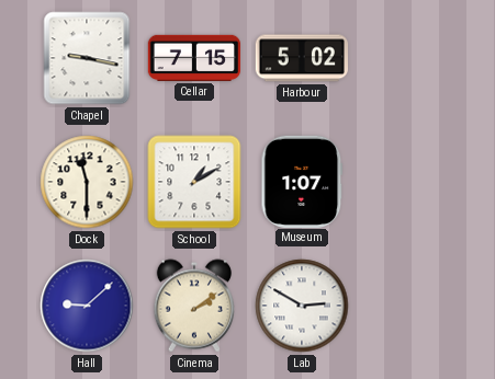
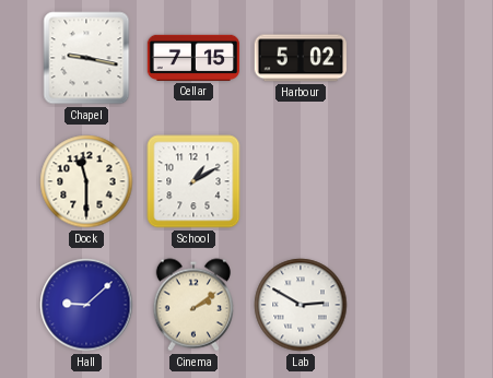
Museum: 1:07 -> none (302, 181)
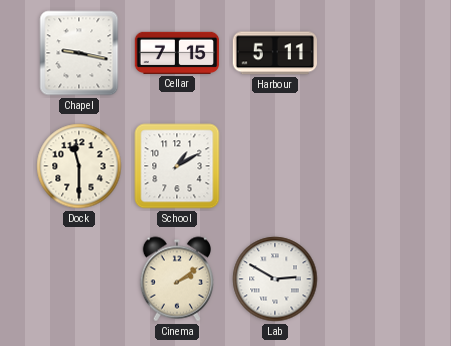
Harbour: 5:02 -> 5:11 (274, 53)
Hall: 9:08 -> none (86, 305)
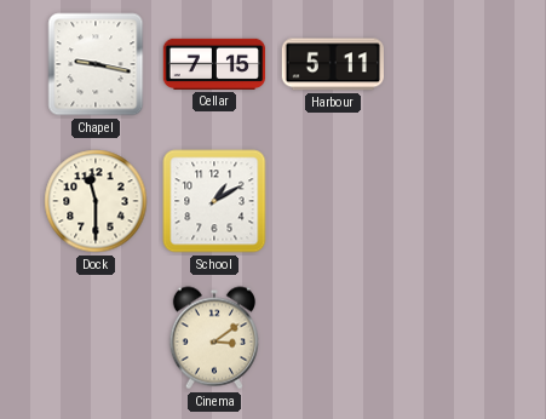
Cinema: 2:09 -> 3:09 (213, 338)
Lab: 2:50 -> none (275, 279)
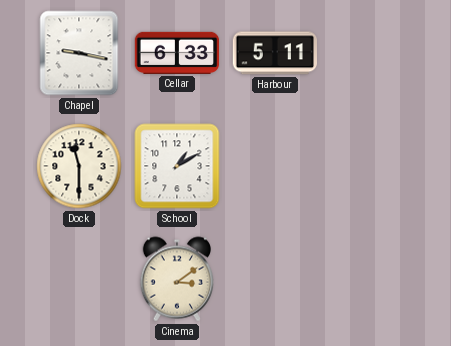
Cellar: 7:15 -> 6:33 (177, 53)
